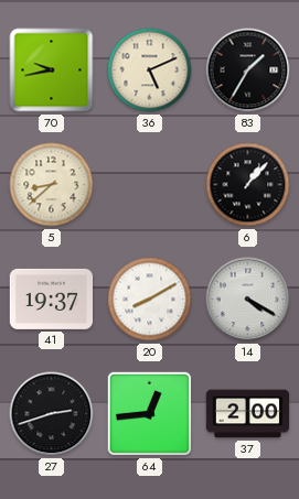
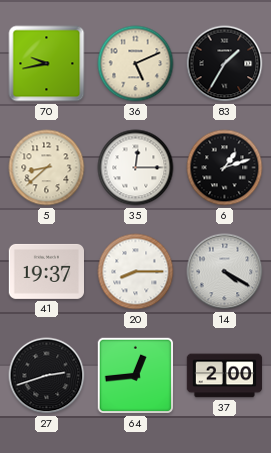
35: none -> 12:15 (136, 168)
6: 1:07 -> 1:12 (225, 168)
20: 8:10 -> 8:15 (136, 272)
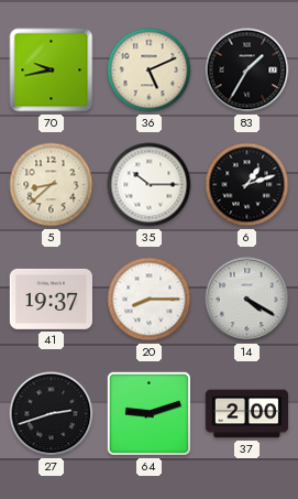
35: 12:15 -> 10:15 (150, 185)
64: 12:44 -> 9:12 (150, 414)
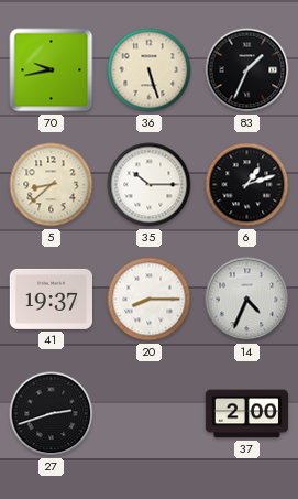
36: 5:11 -> 5:27 (150, 70)
83: 1:35 -> 1:34 (247, 70)
14: 4:20 -> 4:34 (247, 300)
64: 9:12 -> none (150, 414)
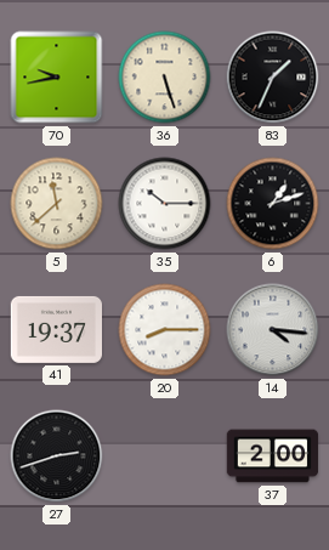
5: 8:38 -> 11:38 (57, 204)
14: 4:34 -> 4:16 (273, 330)
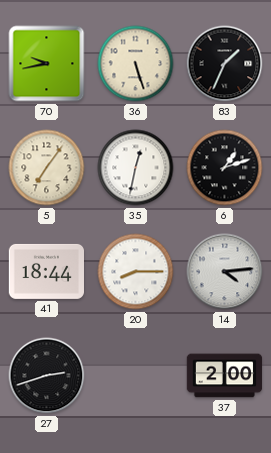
5: 11:38 -> 7:06 (47, 168)
35: 10:15 -> 12:32 (136, 168)
41: 19:37 -> 18:44 (47, 271)
14: 4:16 -> 4:14 (225, 272)
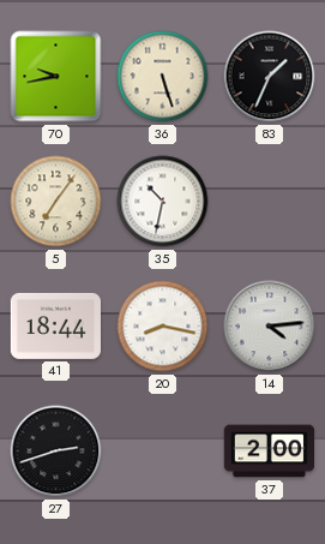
35: 12:32 -> 10:32 (163, 202)
6: 1:12 -> none (225, 168)
20: 8:15 -> 8:17 (163, 327)
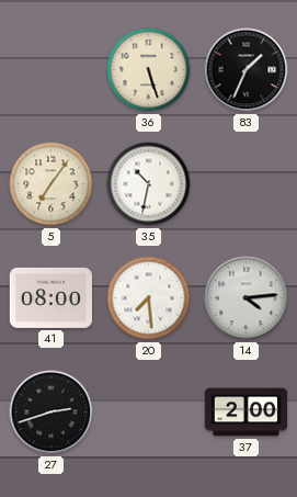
70: 9:43 -> none (56, 77)
41: 18:44 -> 08:00 (52, 297)
20: 8:17 -> 7:29 (149, 298)
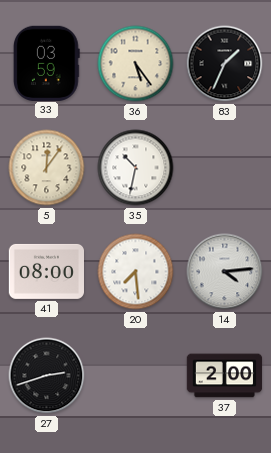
33: none -> 03:59 (47, 63)
36: 5:27 -> 5:24 (136, 64)
5: 7:06 -> 12:06 (47, 168)
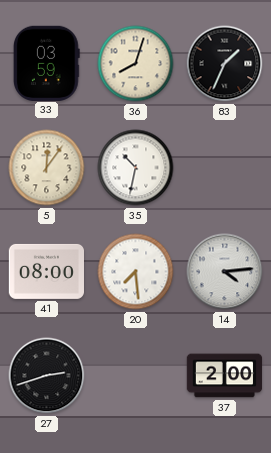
36: 5:24 -> 8:03 (136, 64)
